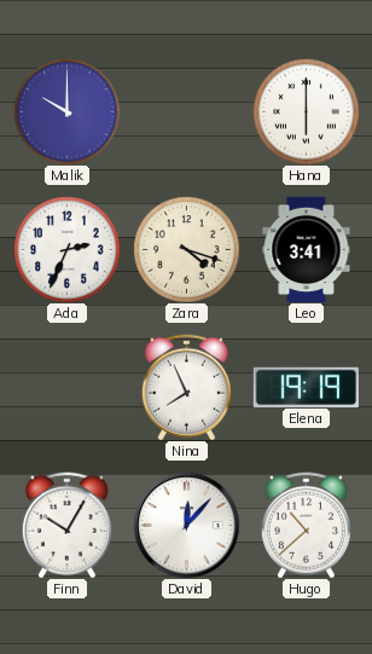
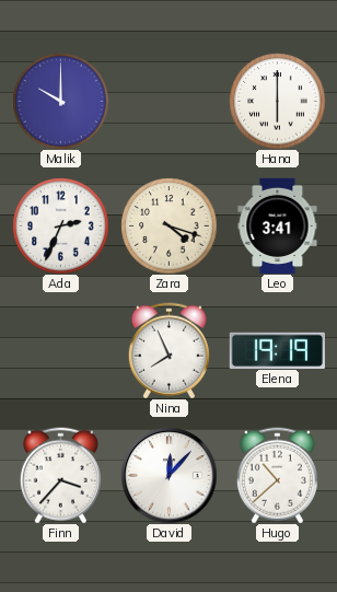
Finn: 10:05 -> 3:37 (60, 475)
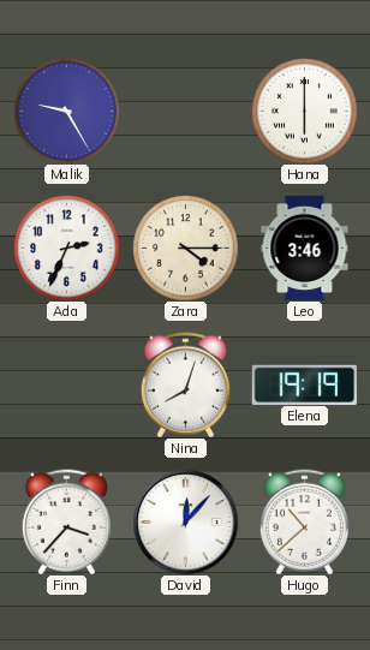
Malik: 10:00 -> 9:25 (66, 111)
Zara: 4:18 -> 4:15 (185, 248)
Leo: 3:41 -> 3:46 (305, 248)
Nina: 7:56 -> 8:03 (185, 384)
